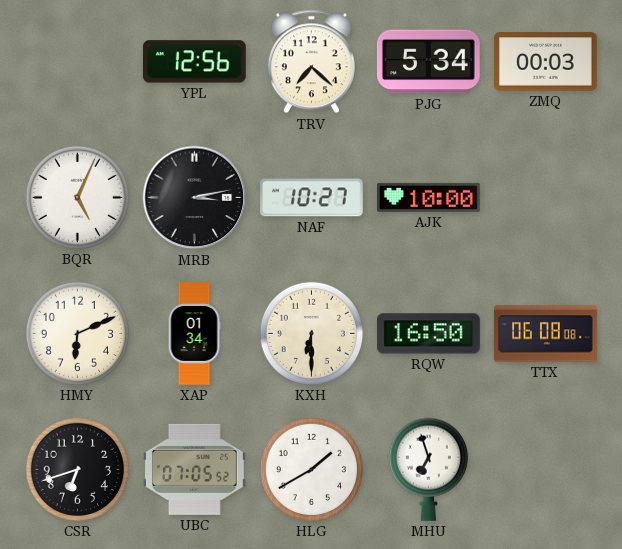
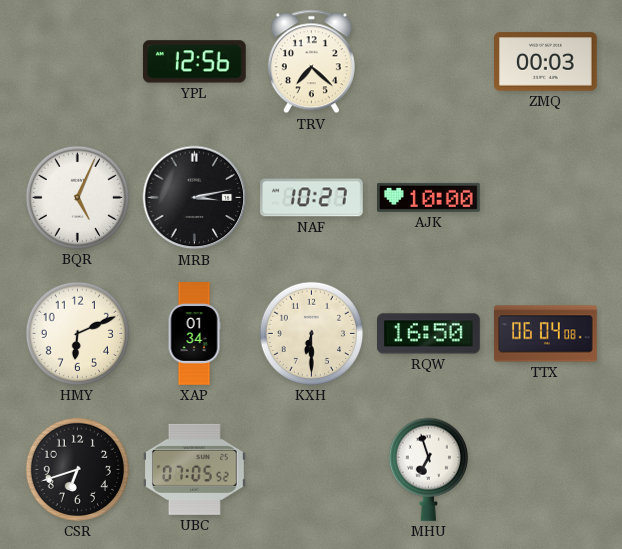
PJG: 5:34 -> none (428, 62)
TTX: 06:08 -> 06:04 (546, 334)
HLG: 1:40 -> none (311, 469)
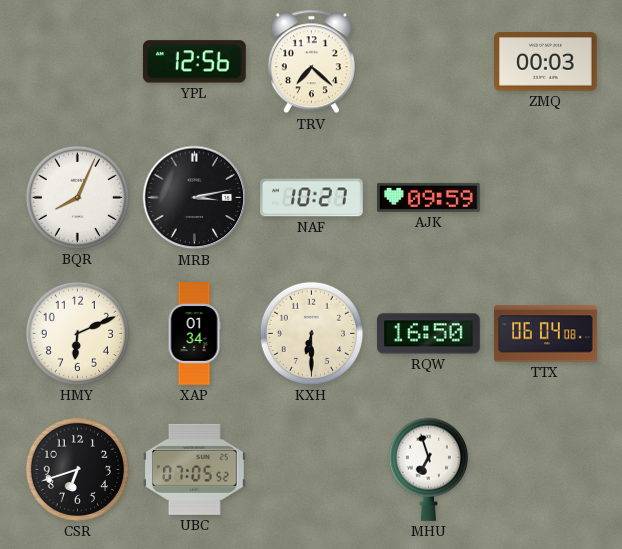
BQR: 5:04 -> 8:04 (77, 197)
AJK: 10:00 -> 09:59 (429, 197)
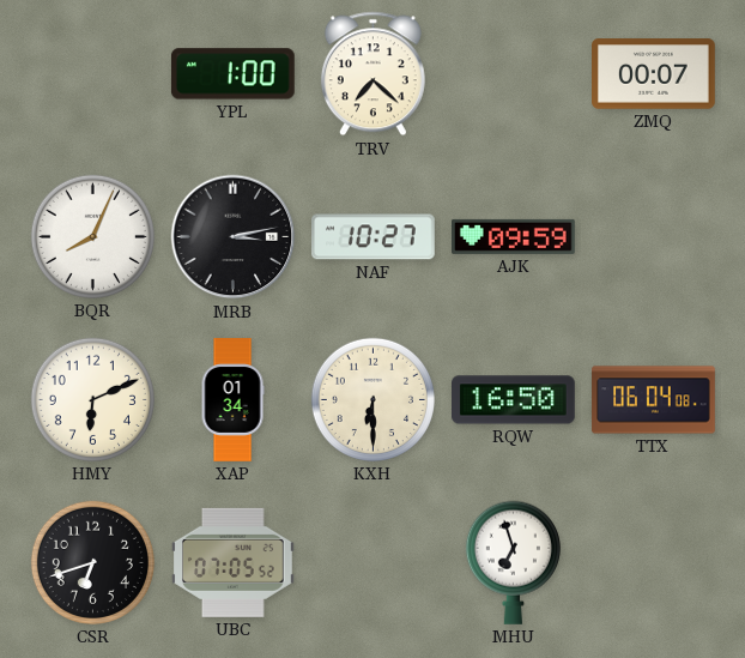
YPL: 12:56 -> 1:00 (232, 74)
ZMQ: 00:03 -> 00:07 (654, 74)
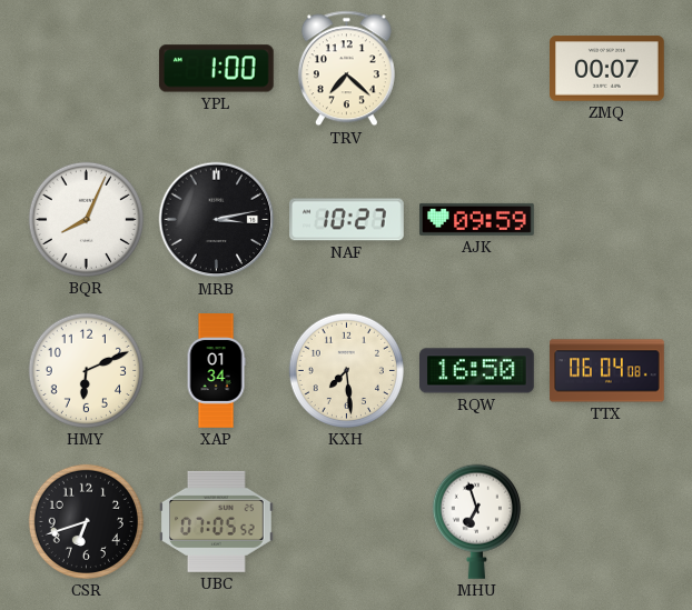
KXH: 6:30 -> 7:29 (346, 370)
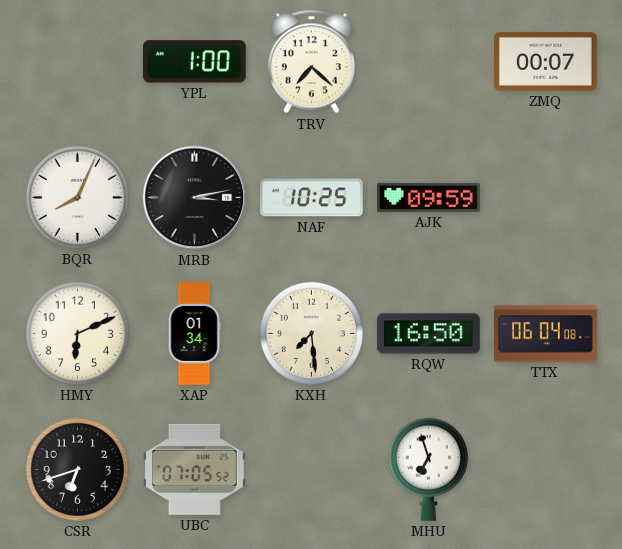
NAF: 10:27 -> 10:25 (312, 198)
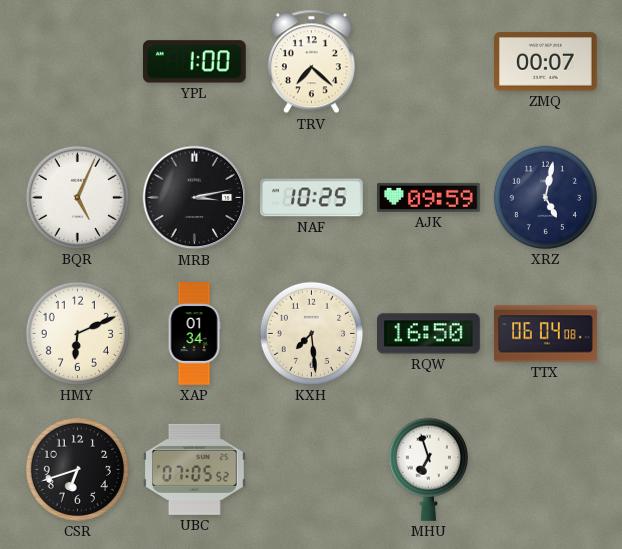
BQR: 8:04 -> 5:04 (77, 197)
XRZ: none -> 5:02 (545, 197)
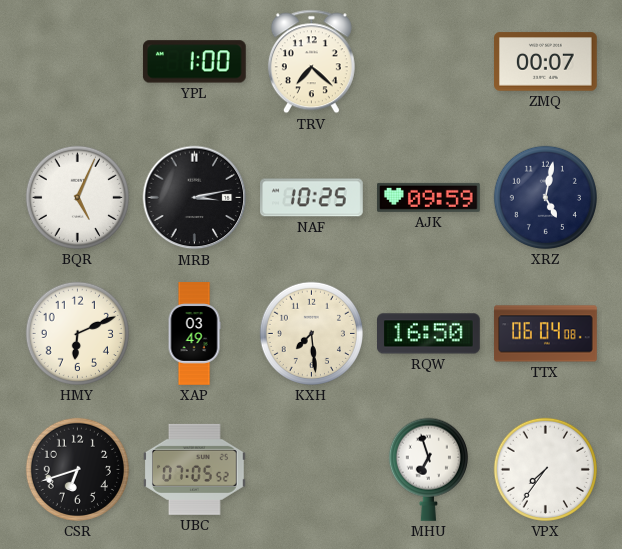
XAP: 01:34 -> 03:49 (194, 334)
VPX: none -> 7:36 (545, 469)
